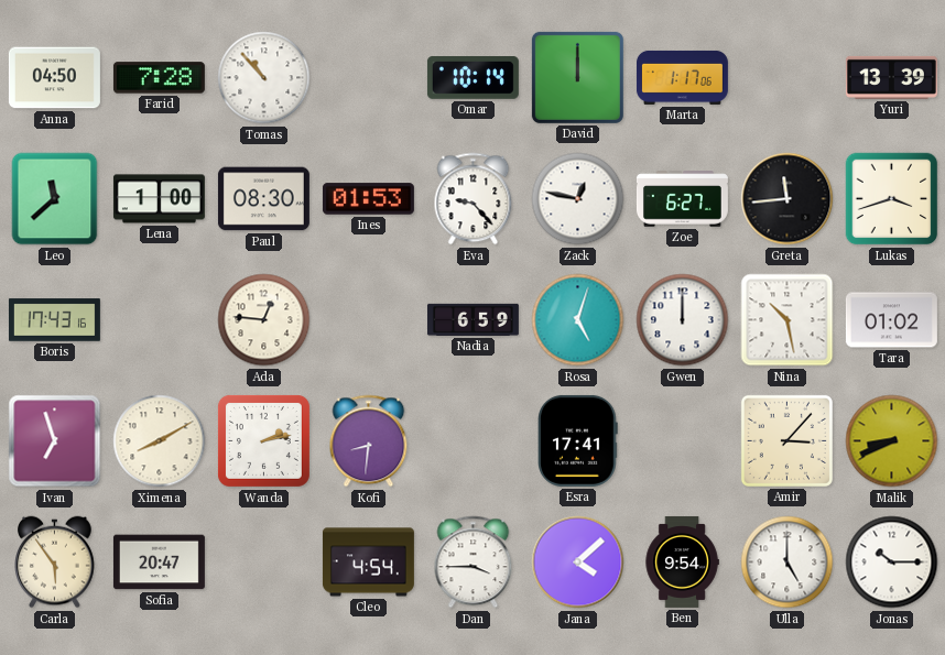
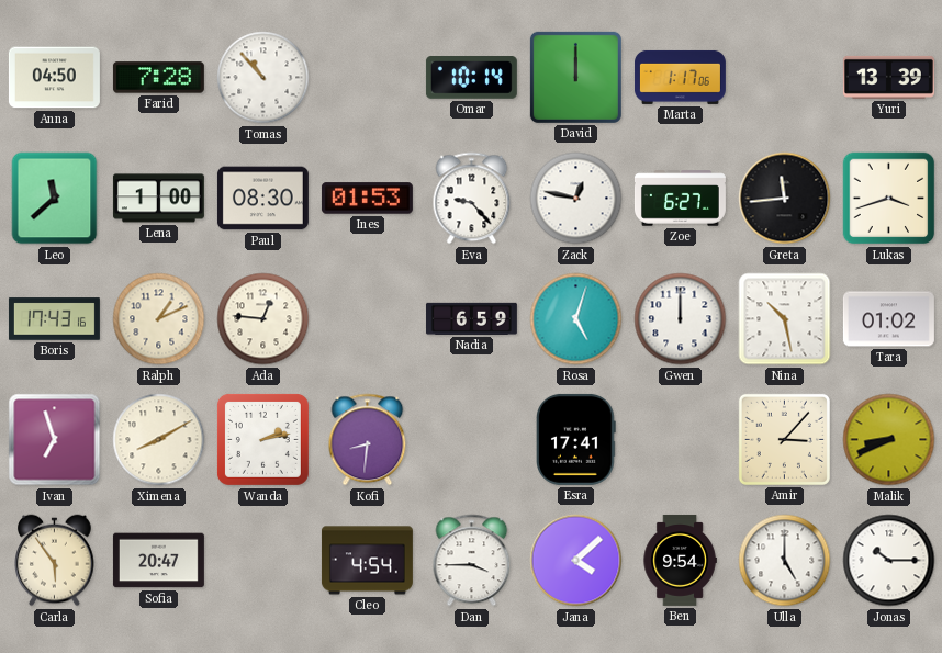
Ralph: none -> 1:11 (159, 319)
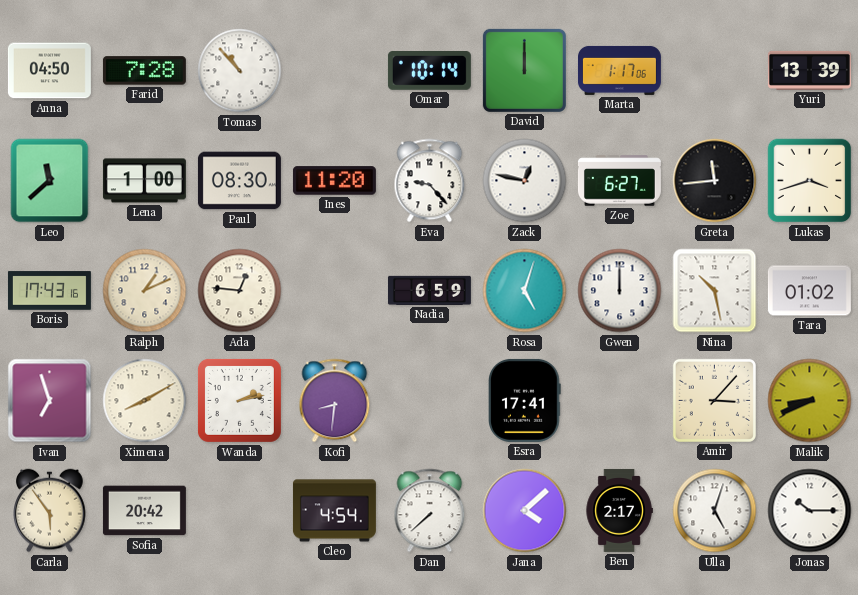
Ines: 01:53 -> 11:20 (334, 181)
Sofia: 20:47 -> 20:42 (144, 511)
Dan: 3:45 -> 7:38 (430, 511)
Ben: 9:54 -> 2:17 (619, 510)
Ulla: 5:00 -> 5:03 (715, 511)
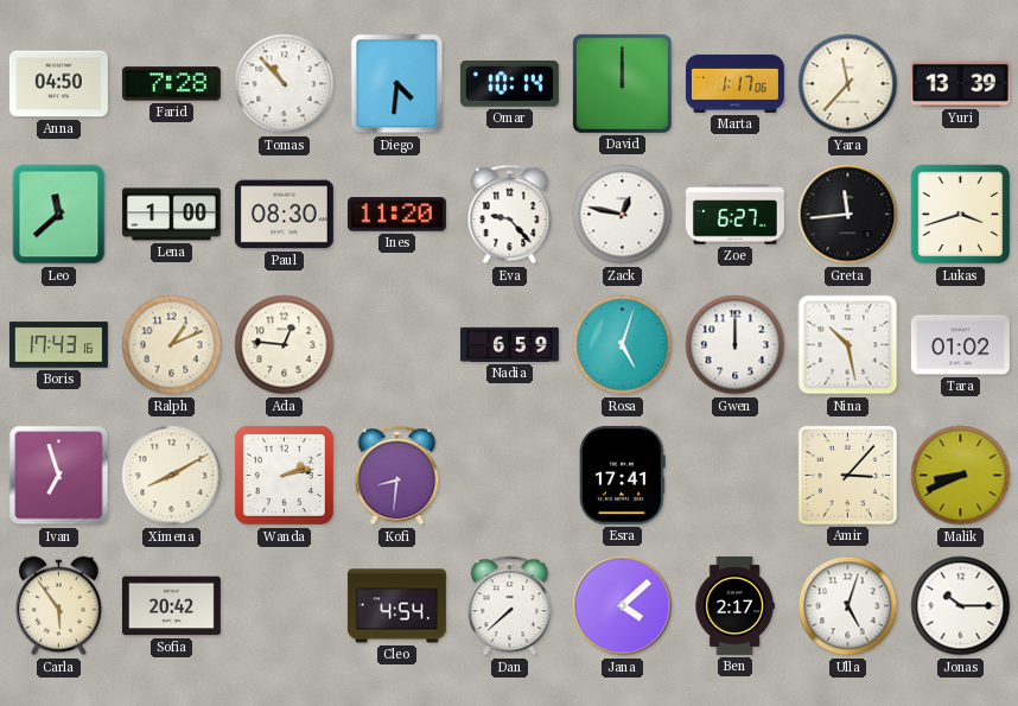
Diego: none -> 4:31 (397, 84)
Yara: none -> 11:37 (848, 84)
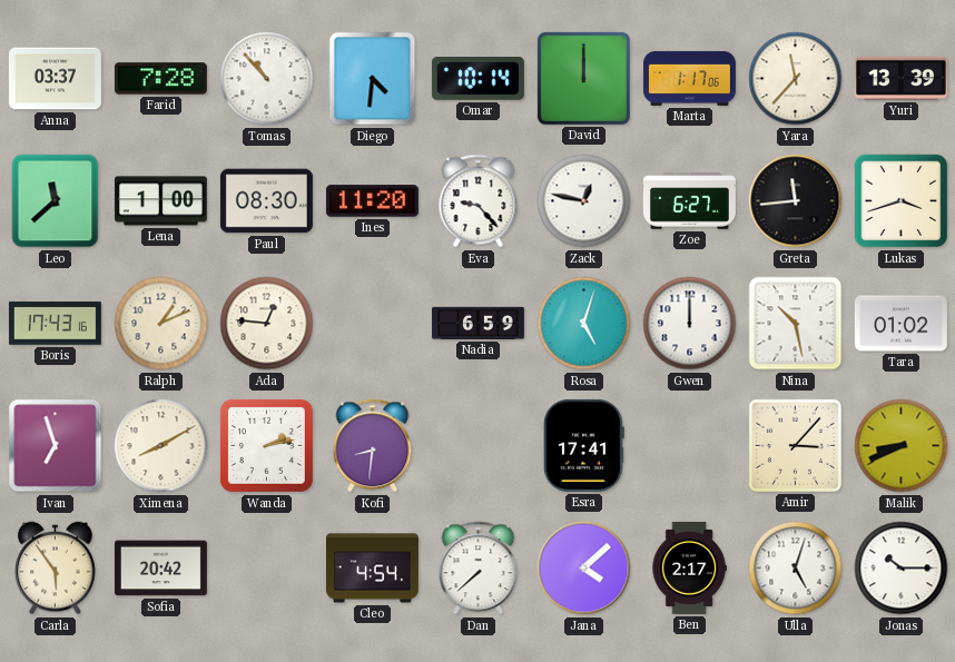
Anna: 04:50 -> 03:37 (55, 79)
